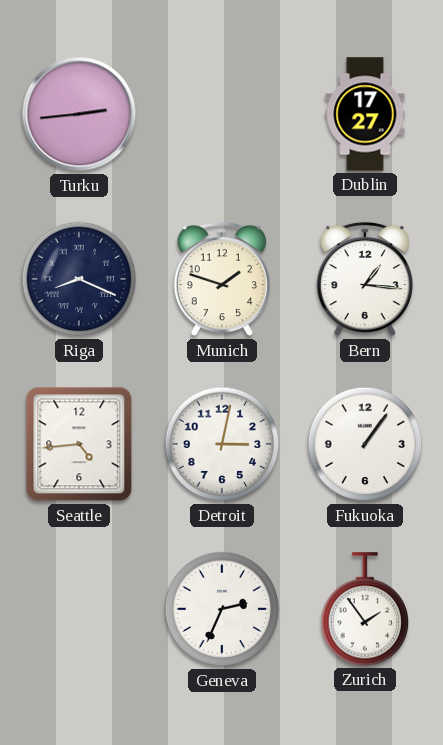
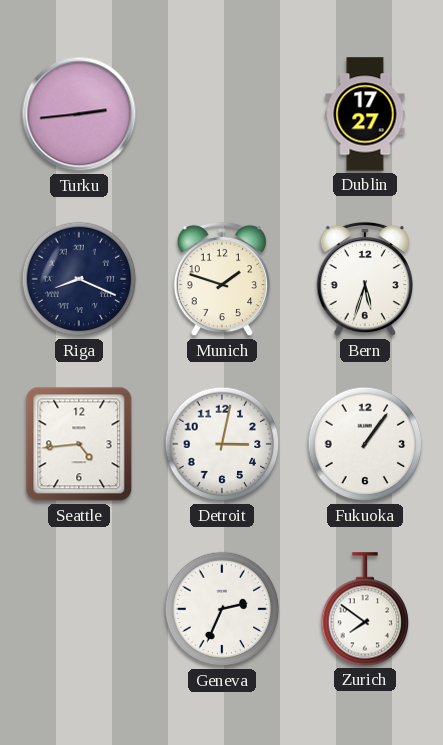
Bern: 1:16 -> 5:33 (364, 279)
Zurich: 1:54 -> 7:51 (365, 609)
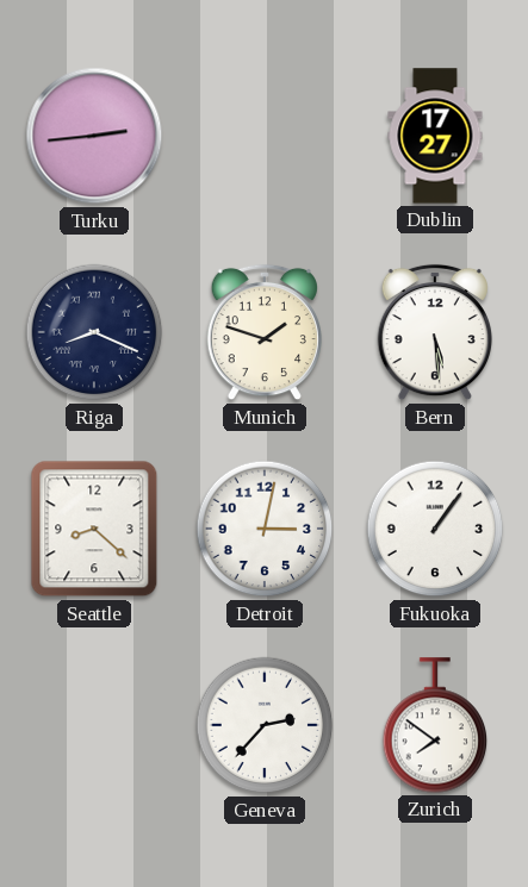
Bern: 5:33 -> 5:29 (434, 332)
Seattle: 4:44 -> 8:22 (94, 529)
Geneva: 2:34 -> 2:37 (265, 725)
